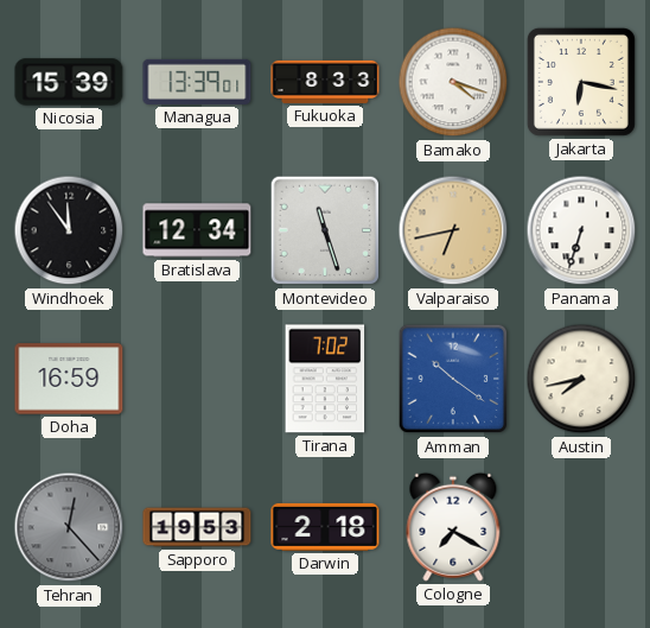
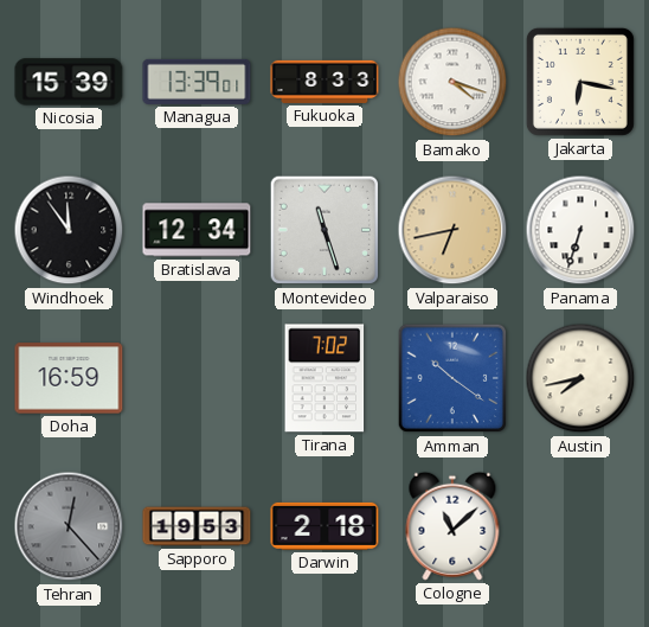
Cologne: 7:20 -> 11:08 (452, 526)
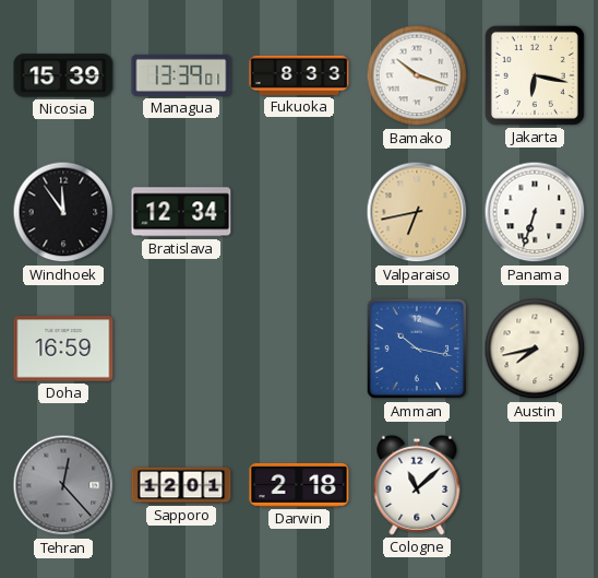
Bamako: 4:18 -> 10:18 (417, 75)
Montevideo: 11:27 -> none (324, 230)
Tirana: 7:02 -> none (324, 378)
Amman: 10:21 -> 10:17 (417, 349)
Sapporo: 19:53 -> 12:01 (181, 485)
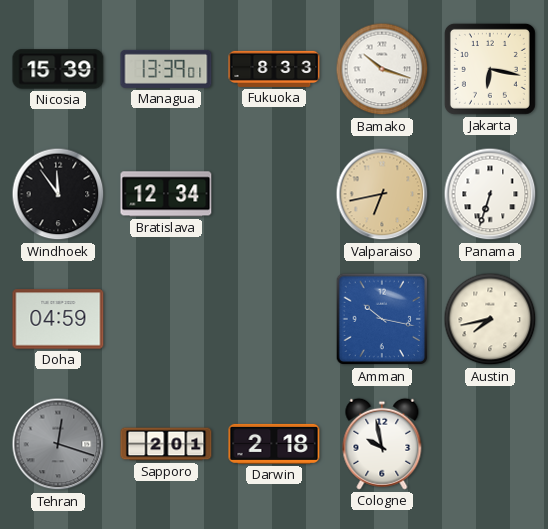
Doha: 16:59 -> 04:59 (58, 319)
Tehran: 12:23 -> 12:18 (58, 444)
Sapporo: 12:01 -> 2:01 (166, 444)
Cologne: 11:08 -> 9:58 (382, 444)
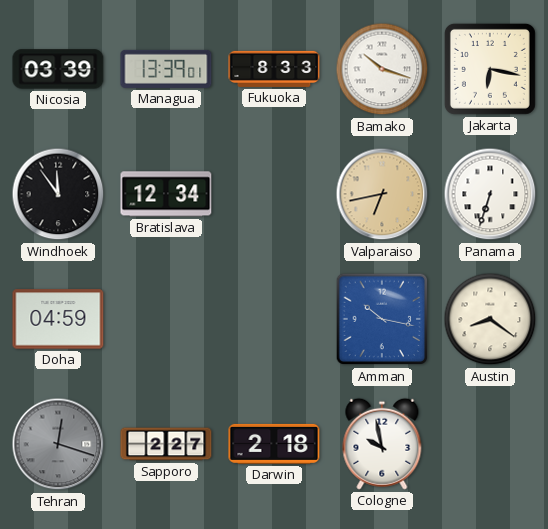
Nicosia: 15:39 -> 03:39 (58, 69)
Austin: 7:43 -> 8:21 (490, 319)
Sapporo: 2:01 -> 2:27 (166, 444)
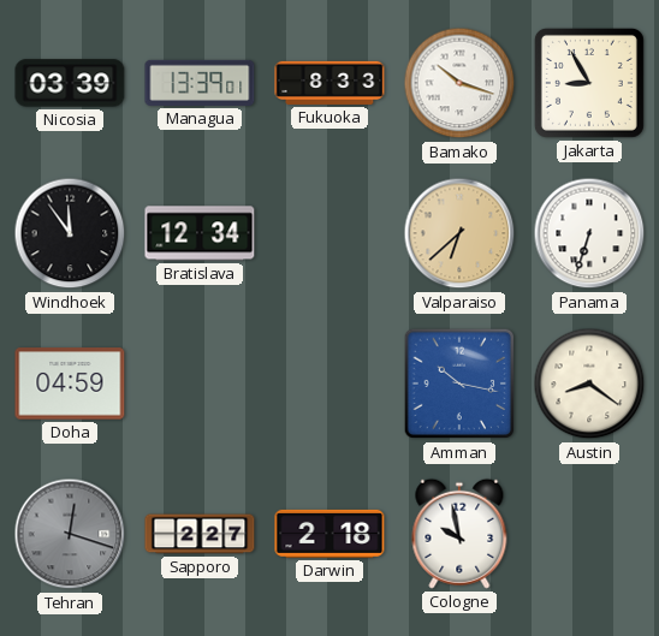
Jakarta: 6:17 -> 8:55 (589, 83)
Valparaiso: 6:43 -> 6:38 (459, 233)
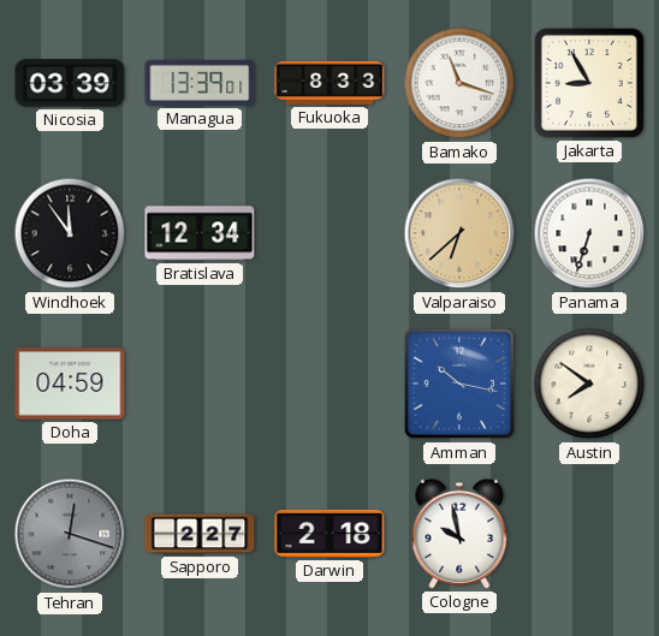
Bamako: 10:18 -> 11:18 (459, 83)
Austin: 8:21 -> 7:51 (589, 384)
